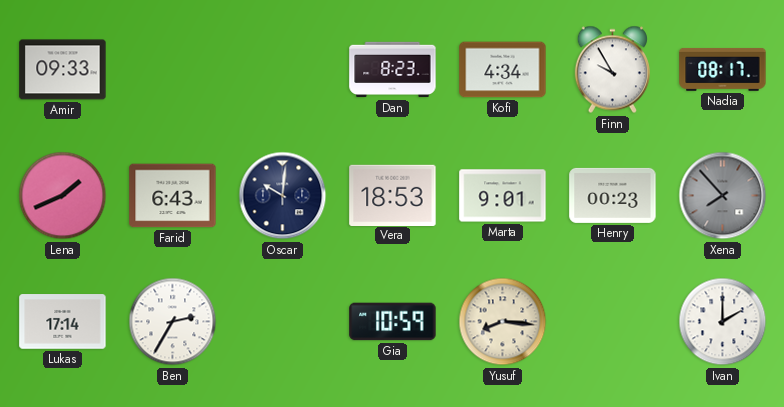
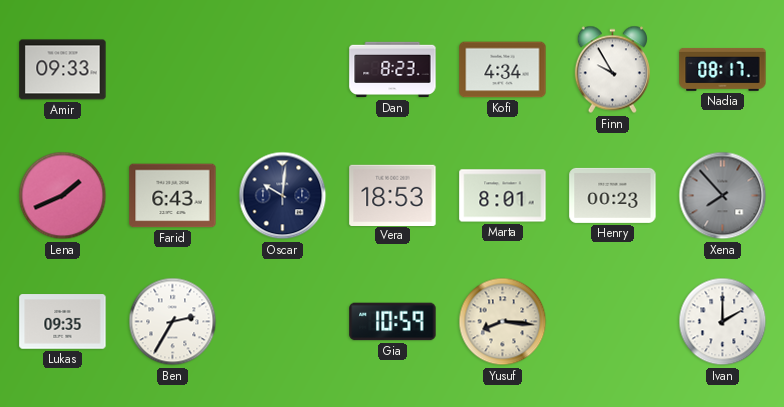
Marta: 9:01 -> 8:01 (503, 196)
Lukas: 17:14 -> 09:35 (63, 322)
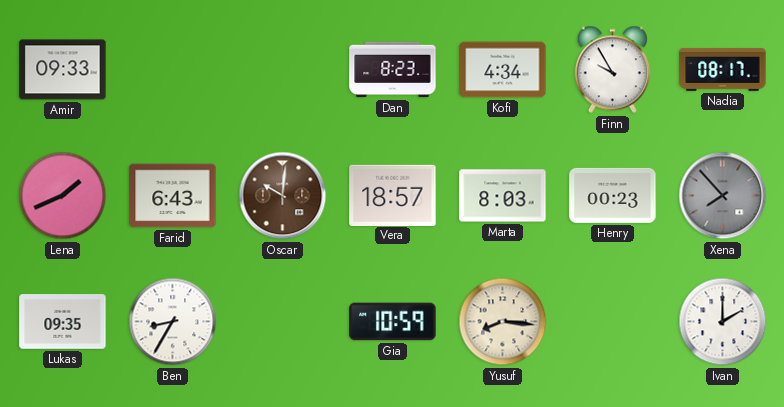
Oscar dial: navy -> brown (283, 196)
Vera: 18:53 -> 18:57 (393, 195)
Marta: 8:01 -> 8:03 (503, 196)
Ben: 2:35 -> 8:35 (173, 322)
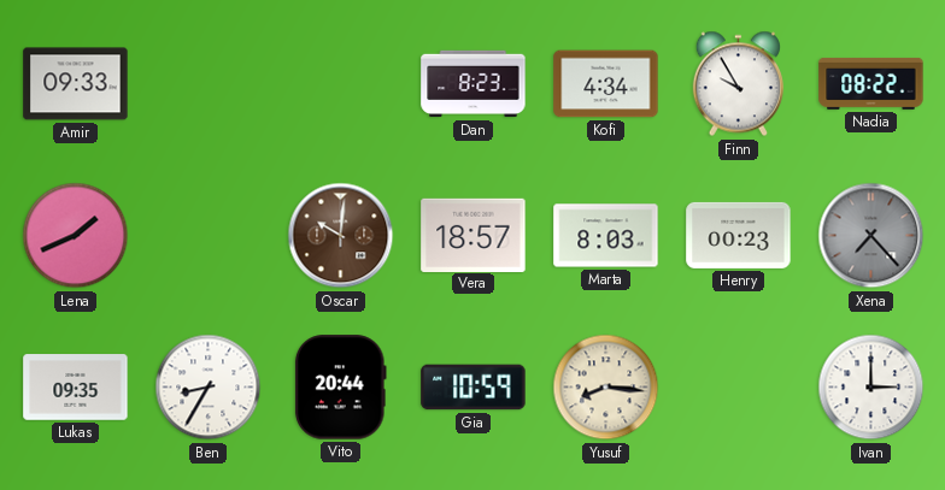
Nadia: 08:17 -> 08:22 (871, 83)
Farid: 6:43 -> none (173, 196)
Xena: 7:53 -> 7:23 (871, 236)
Vito: none -> 20:44 (340, 388)
Ivan: 2:00 -> 3:00 (871, 388)
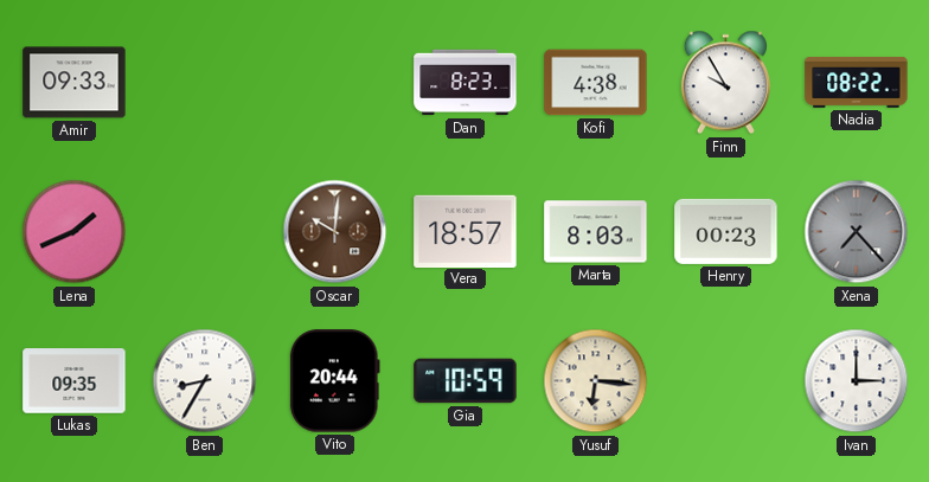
Kofi: 4:34 -> 4:38 (596, 83)
Yusuf: 8:16 -> 6:16 (596, 381)
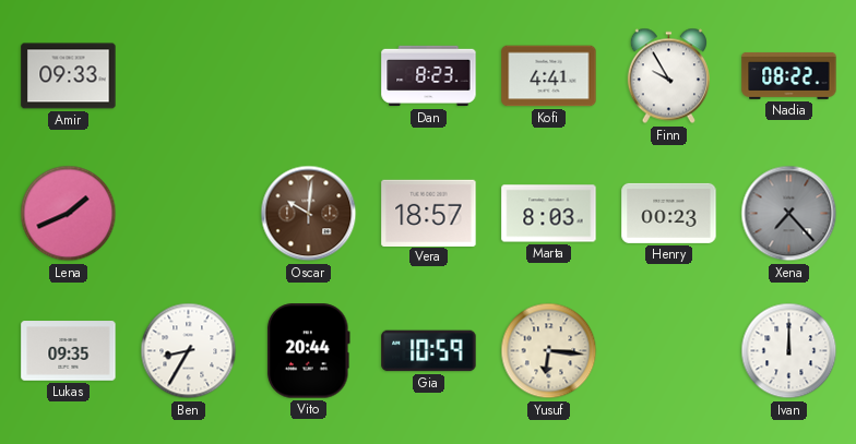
Kofi: 4:38 -> 4:41 (549, 76)
Ivan: 3:00 -> 12:00 (789, 351)
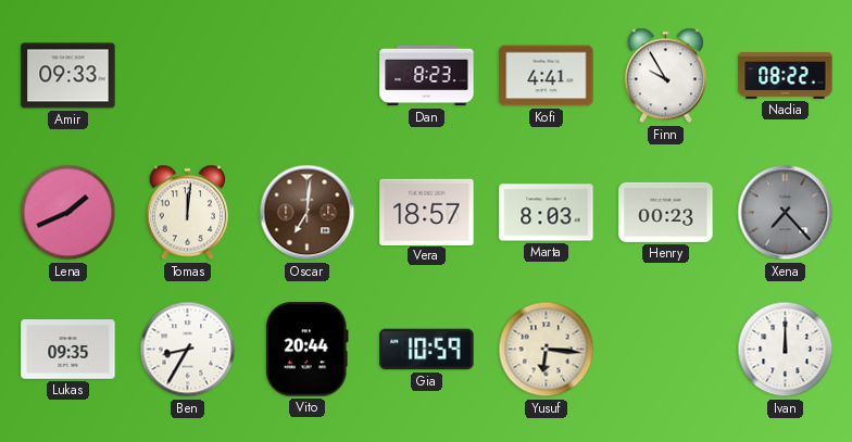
Tomas: none -> 12:01 (187, 213)
Oscar: 10:01 -> 7:01 (308, 213)
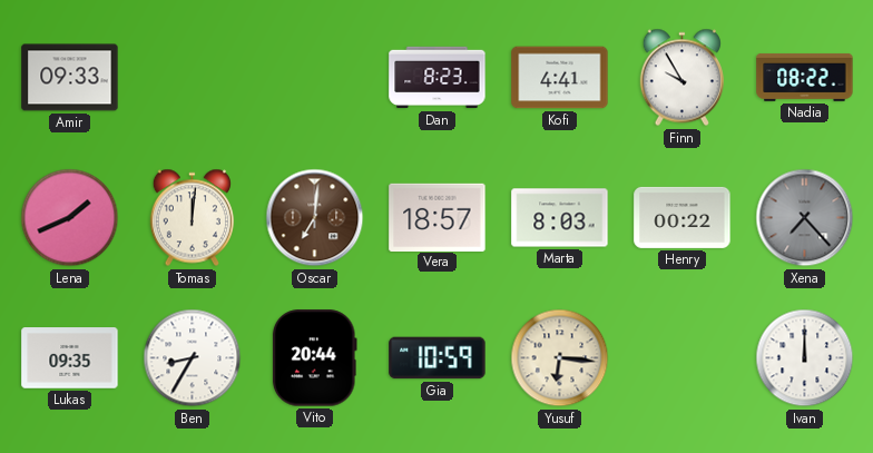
Henry: 00:23 -> 00:22 (683, 217)
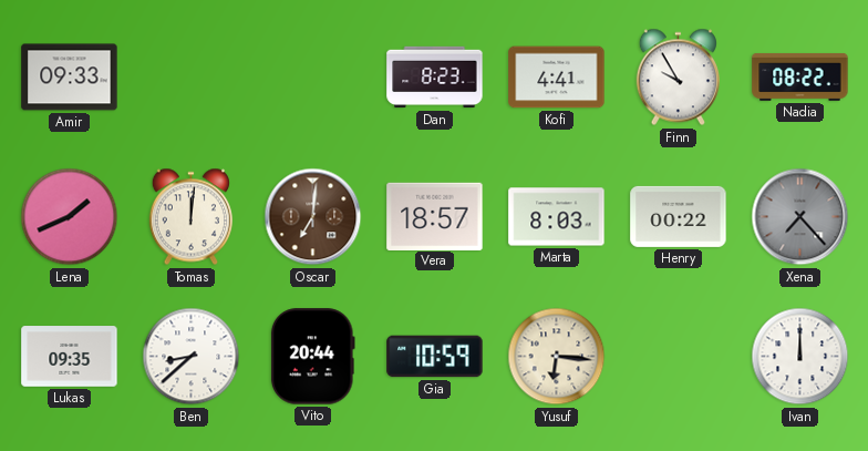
Ben: 8:35 -> 8:38 (192, 357)
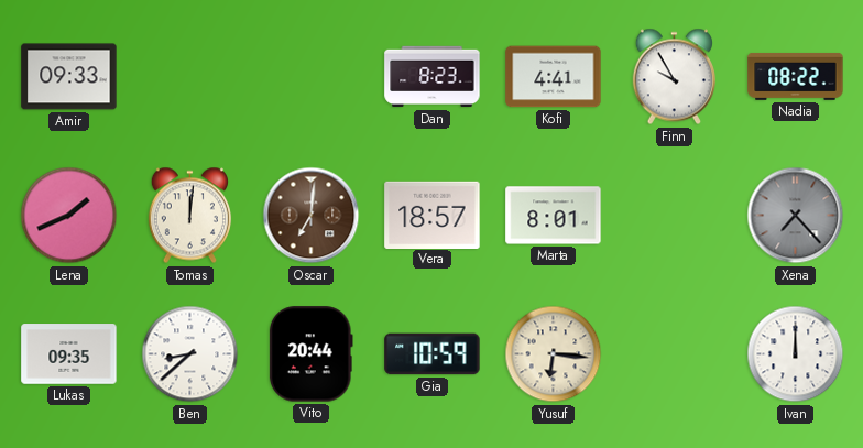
Marta: 8:03 -> 8:01 (554, 216)
Henry: 00:22 -> none (679, 216)
